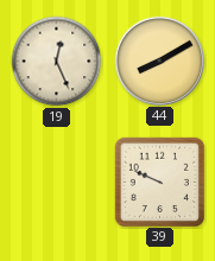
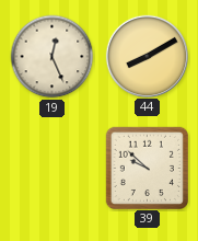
39: 9:49 -> 9:52 (147, 168)
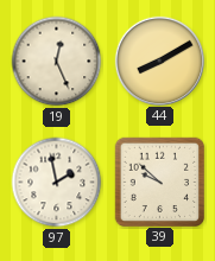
97: none -> 1:58 (57, 183)
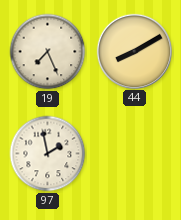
19: 12:26 -> 7:26 (48, 52)
39: 9:52 -> none (159, 182)
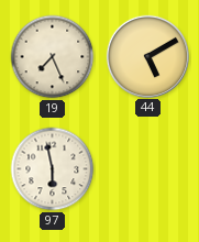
44: 8:10 -> 5:10 (147, 56)
97: 1:58 -> 5:58 (53, 169)
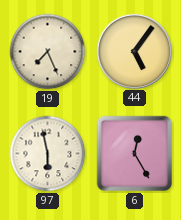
44: 5:10 -> 5:06 (134, 51)
6: none -> 12:25 (135, 154)
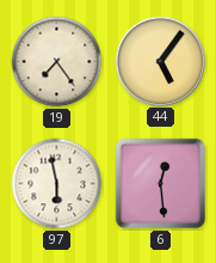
19: 7:26 -> 7:24 (57, 62)
6: 12:25 -> 12:29 (161, 184)
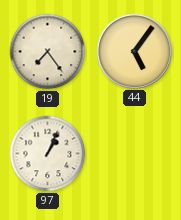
97: 5:58 -> 1:04 (48, 154)
6: 12:29 -> none (161, 184)
